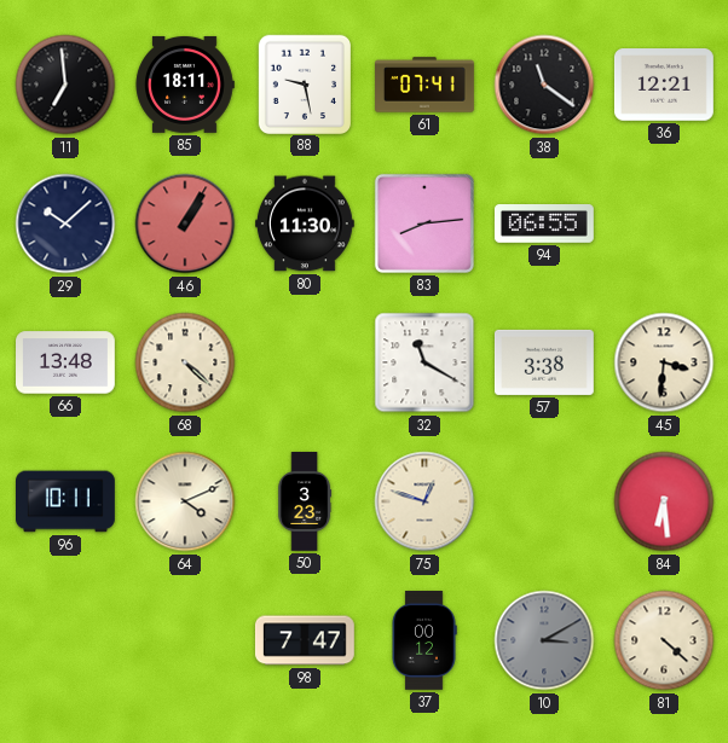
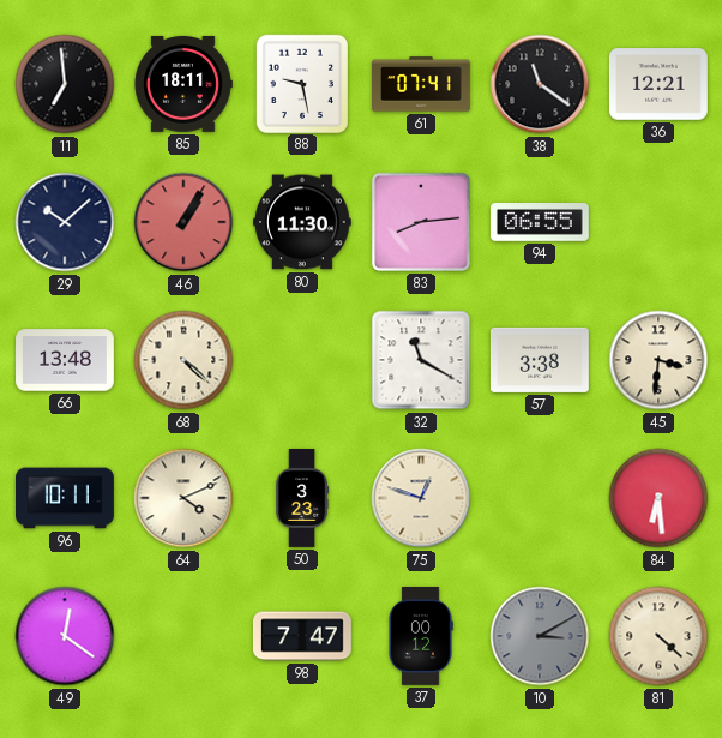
49: none -> 12:21 (65, 636)
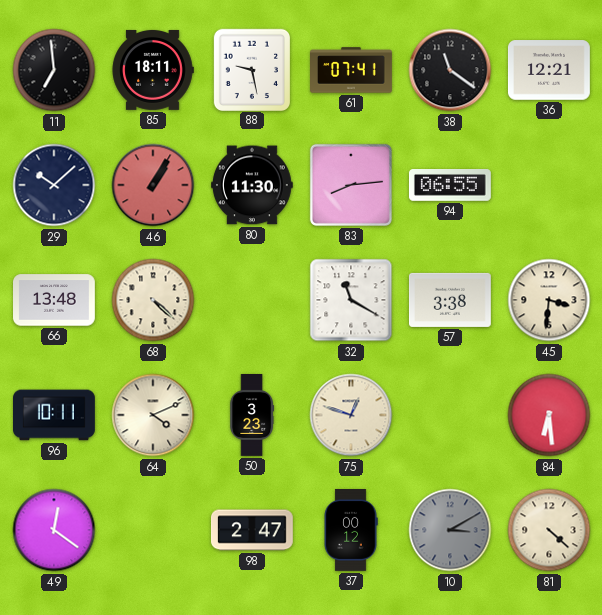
98: 7:47 -> 2:47 (252, 530)
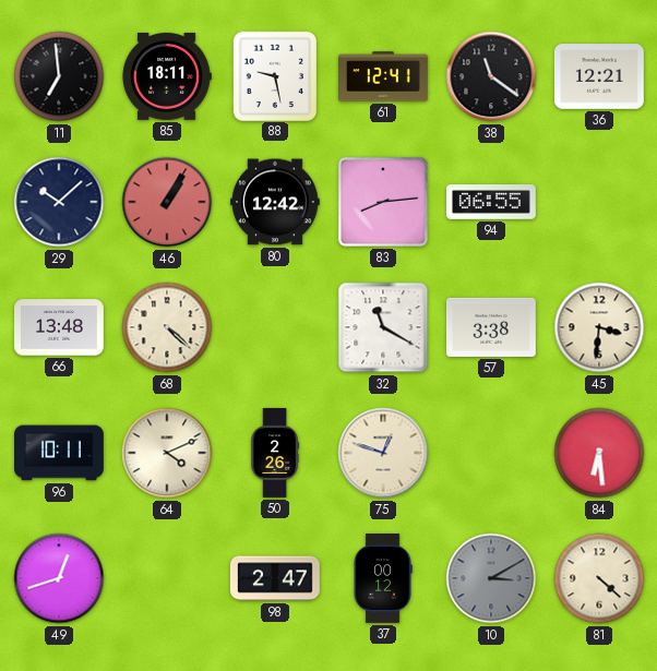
61: 07:41 -> 12:41 (384, 76)
80: 11:30 -> 12:42 (275, 202)
50: 3:23 -> 2:26 (275, 454)
49: 12:21 -> 12:42 (59, 578)
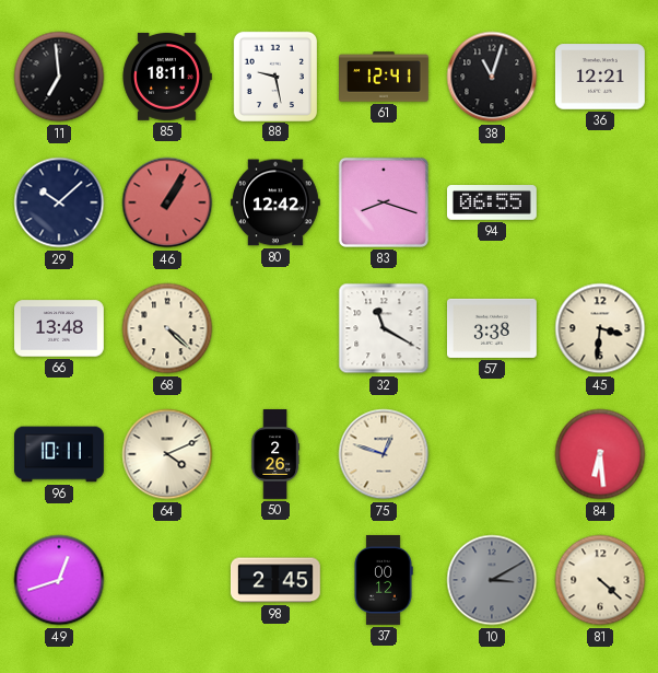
38: 11:21 -> 11:03 (492, 77)
83: 8:14 -> 8:18 (384, 202)
98: 2:47 -> 2:45 (275, 580)
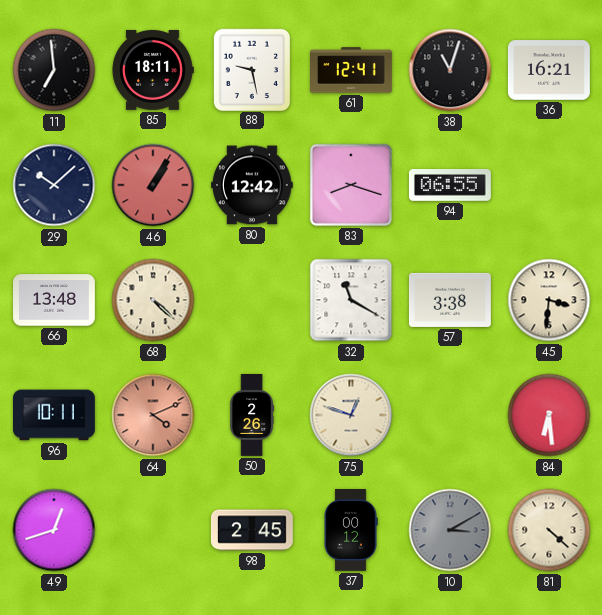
36: 12:21 -> 16:21 (549, 70)
64 dial: cream -> salmon (153, 415)
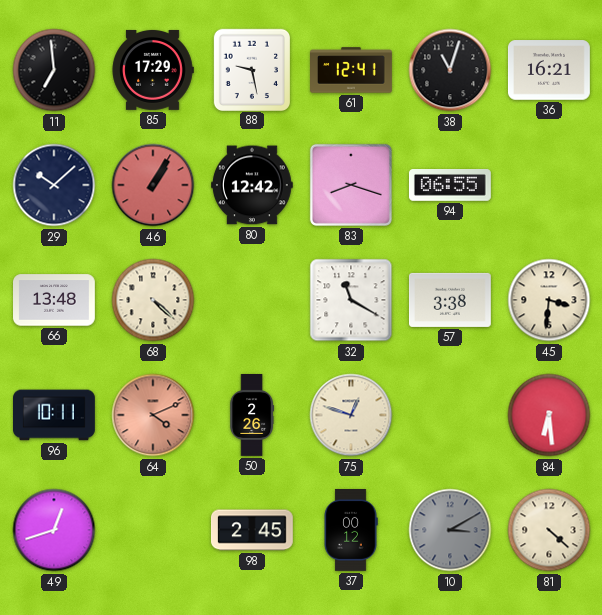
85: 18:11 -> 17:29 (153, 70)
